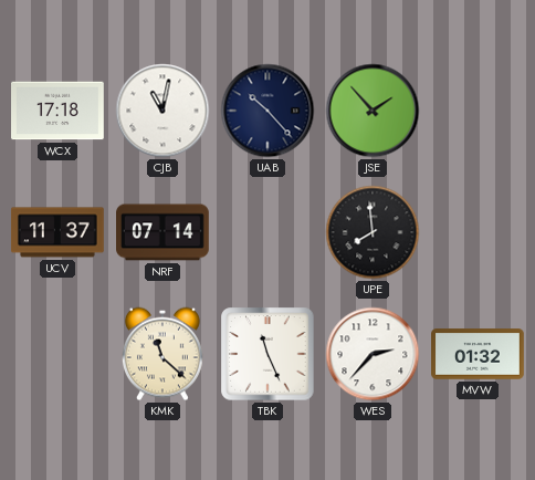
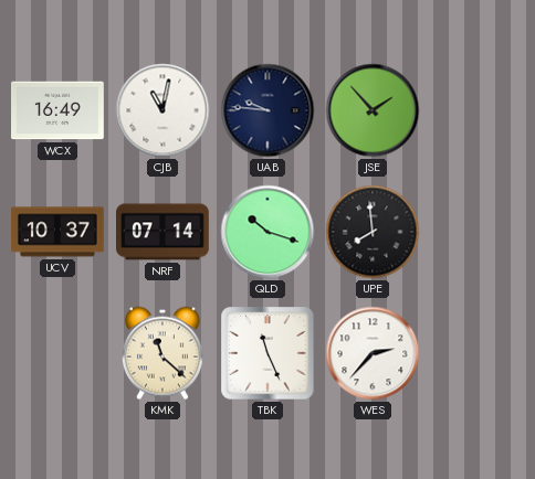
WCX: 17:18 -> 16:49 (59, 110)
UAB: 10:23 -> 9:46 (267, 110)
UCV: 11:37 -> 10:37 (57, 232)
QLD: none -> 10:18 (267, 232)
MVW: 01:32 -> none (479, 354)
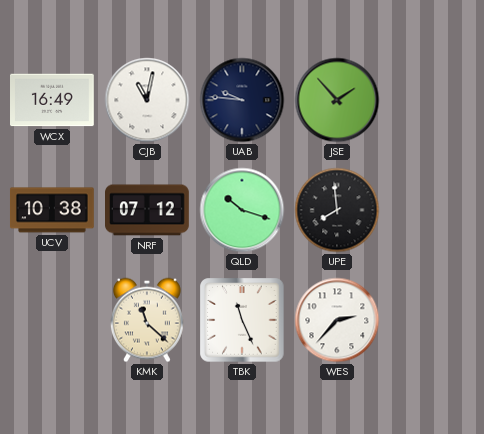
UCV: 10:37 -> 10:38 (52, 210)
NRF: 07:14 -> 07:12 (148, 210)
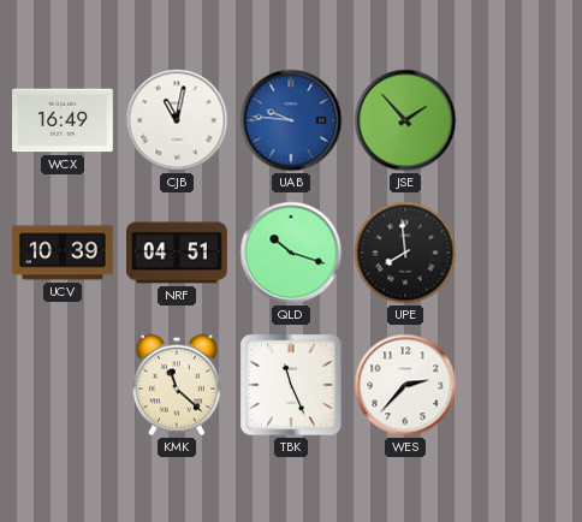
UAB dial: navy -> blue (291, 120)
UCV: 10:38 -> 10:39 (63, 253)
NRF: 07:12 -> 04:51 (178, 253)
